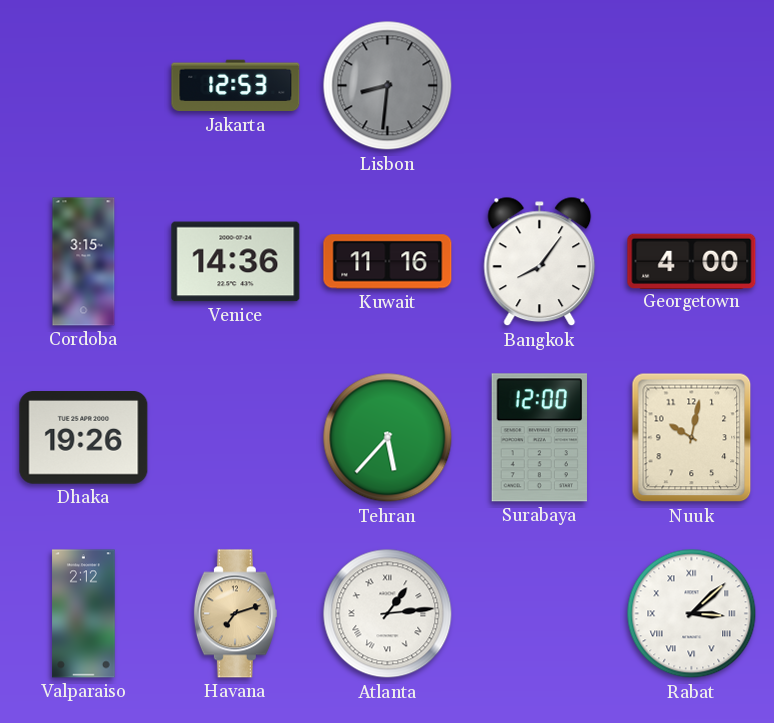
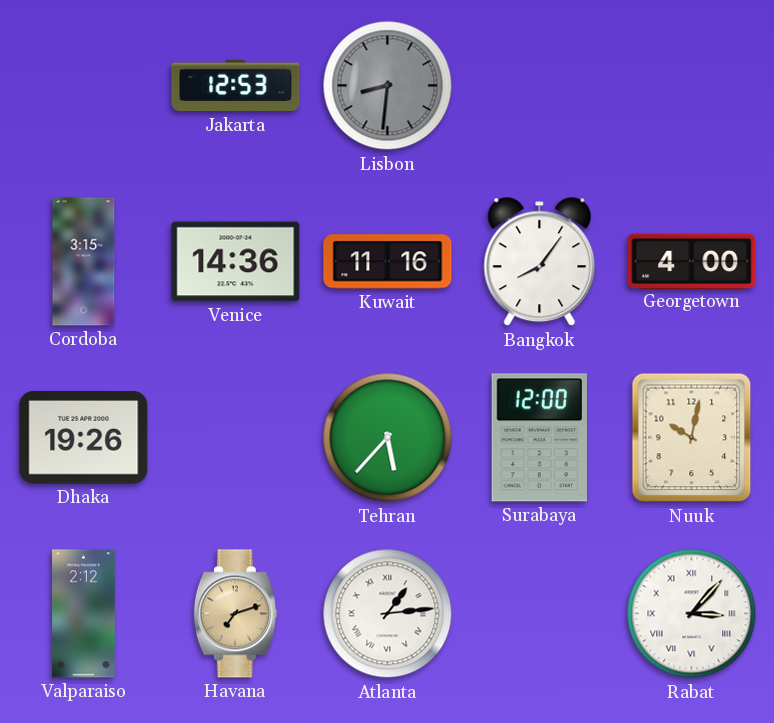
Rabat: 3:08 -> 3:07 (692, 614)
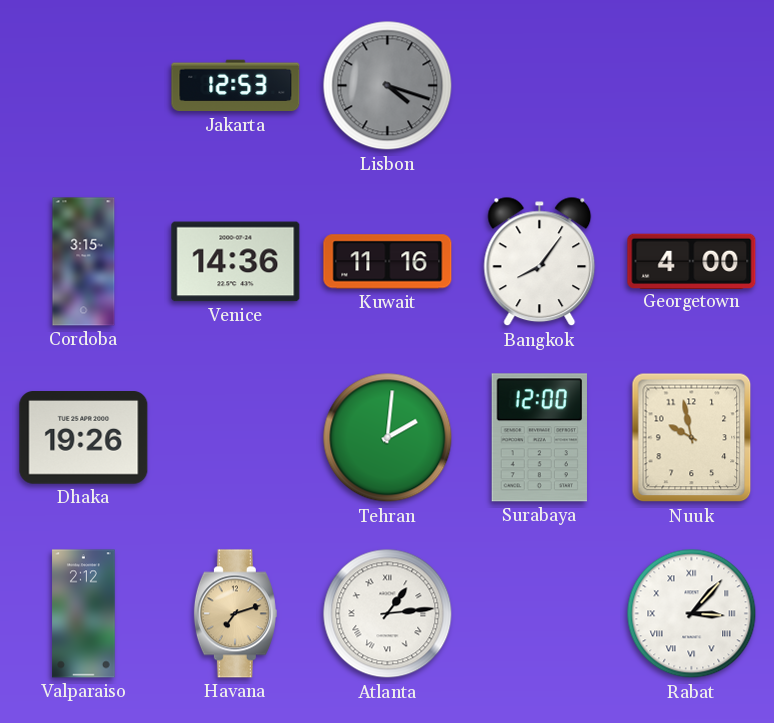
Lisbon: 8:31 -> 4:18 (388, 86)
Tehran: 5:37 -> 2:01 (388, 438)
Nuuk: 10:02 -> 9:58 (692, 438)
